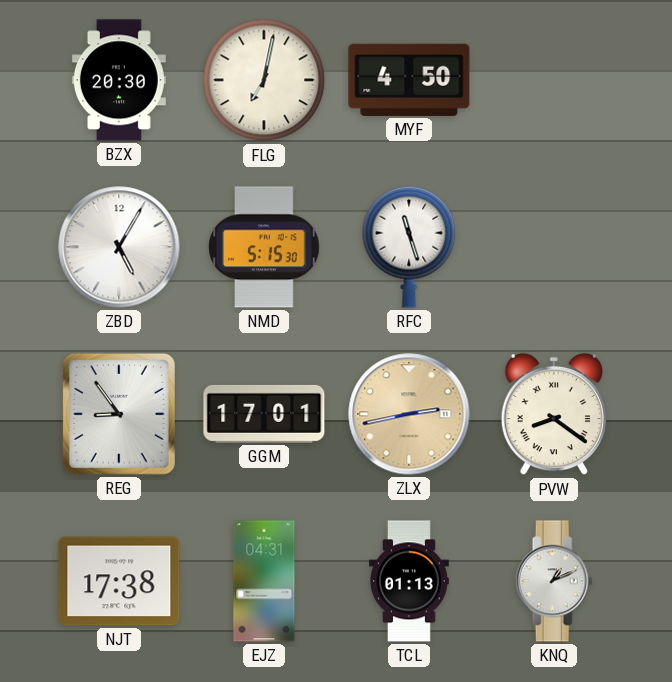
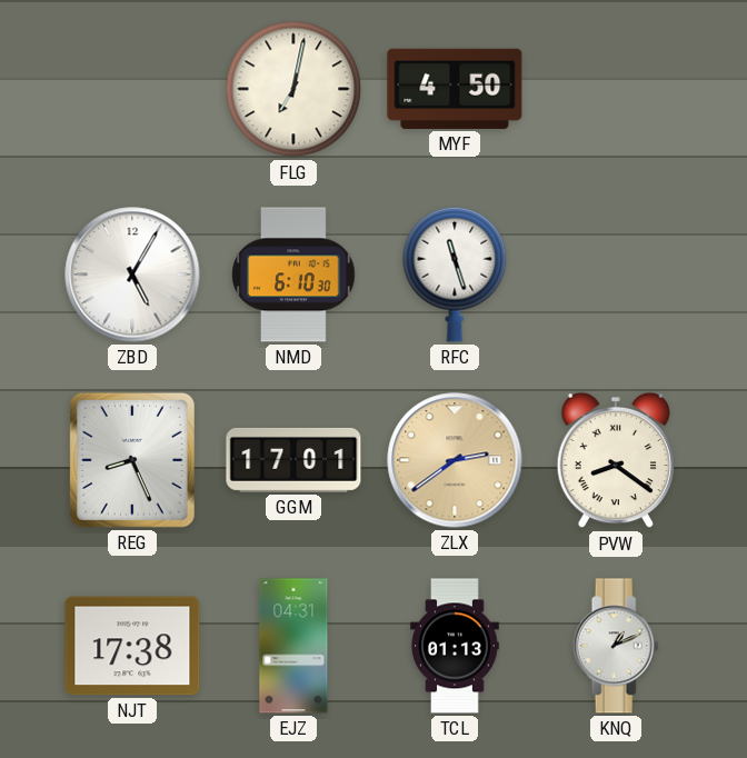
BZX: 20:30 -> none (119, 80)
NMD: 5:15 -> 6:10 (293, 275)
REG: 8:54 -> 8:26 (132, 460)
ZLX: 2:43 -> 2:39 (455, 460)
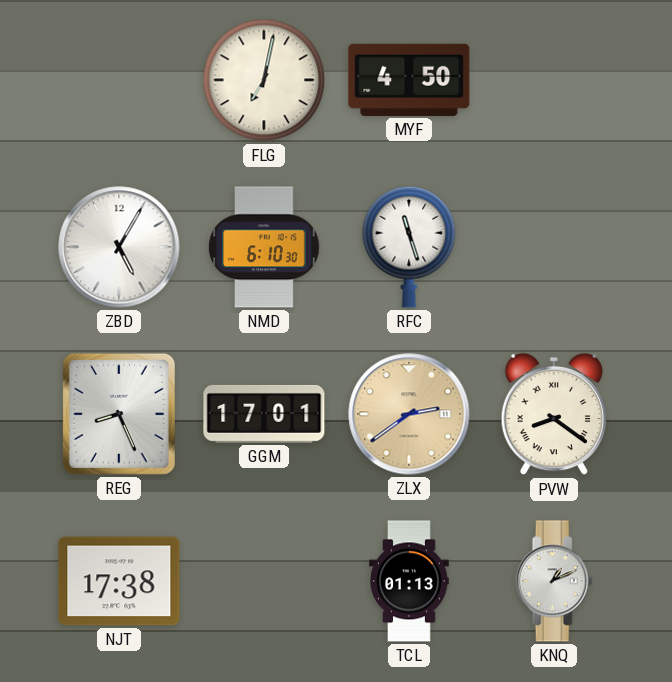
EJZ: 04:31 -> none (293, 646)
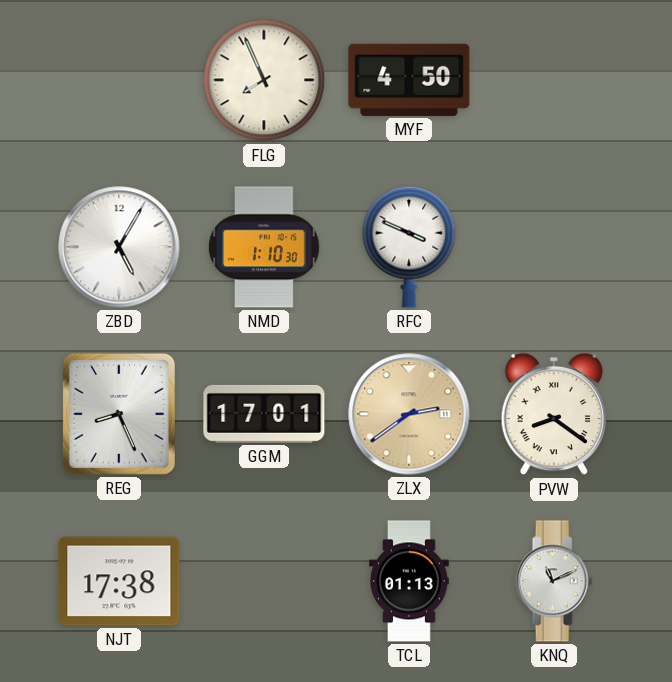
FLG: 7:02 -> 7:56 (264, 80)
NMD: 6:10 -> 1:10 (264, 247)
RFC: 11:27 -> 3:49 (409, 247)
KNQ: 1:11 -> 11:11 (554, 581)
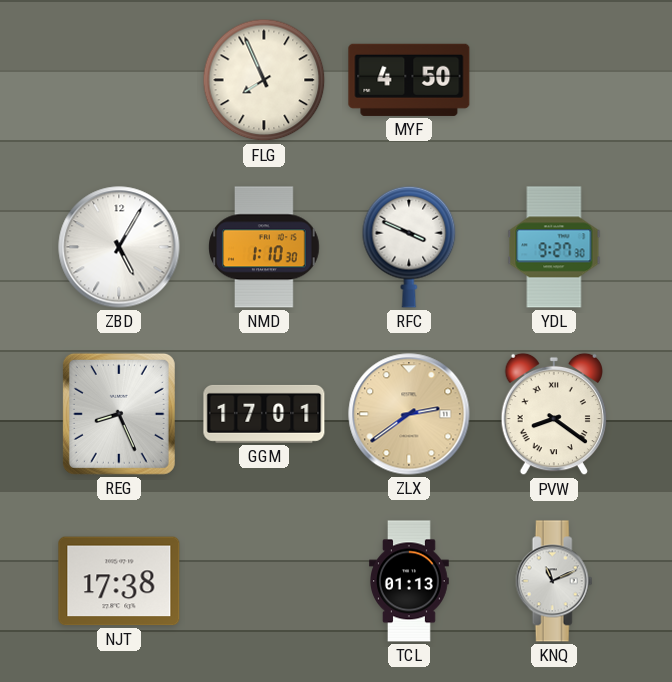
YDL: none -> 9:27 (554, 247)
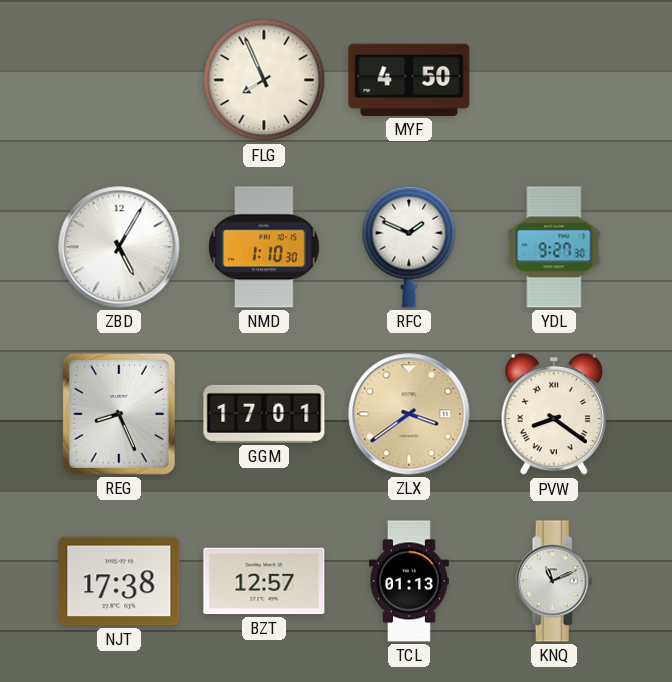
RFC: 3:49 -> 1:49 (409, 247)
ZLX: 2:39 -> 3:39 (409, 414)
BZT: none -> 12:57 (264, 581)
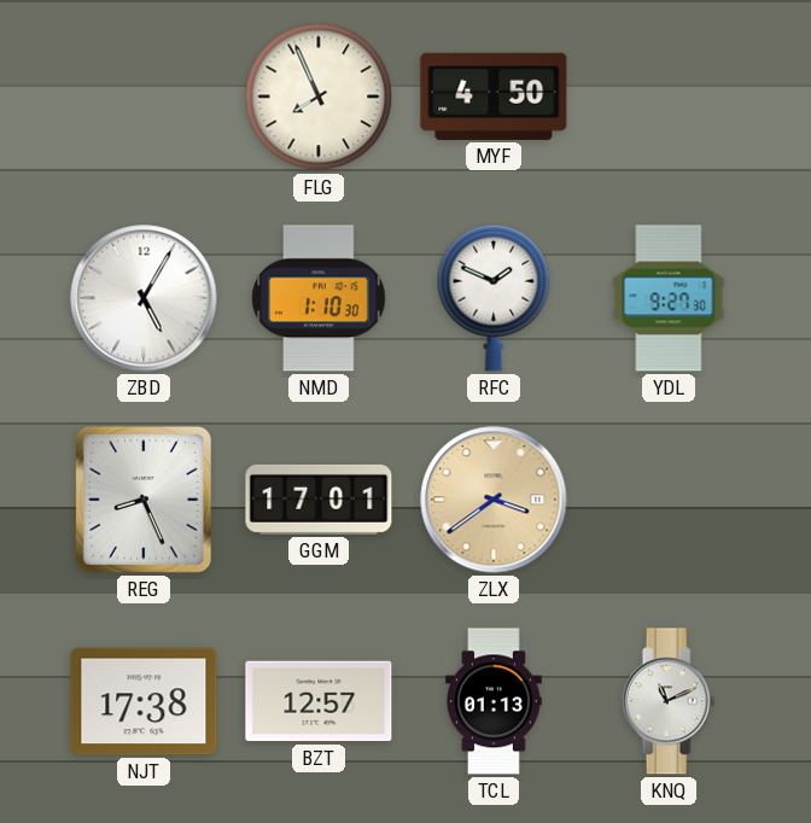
PVW: 8:21 -> none (553, 414)
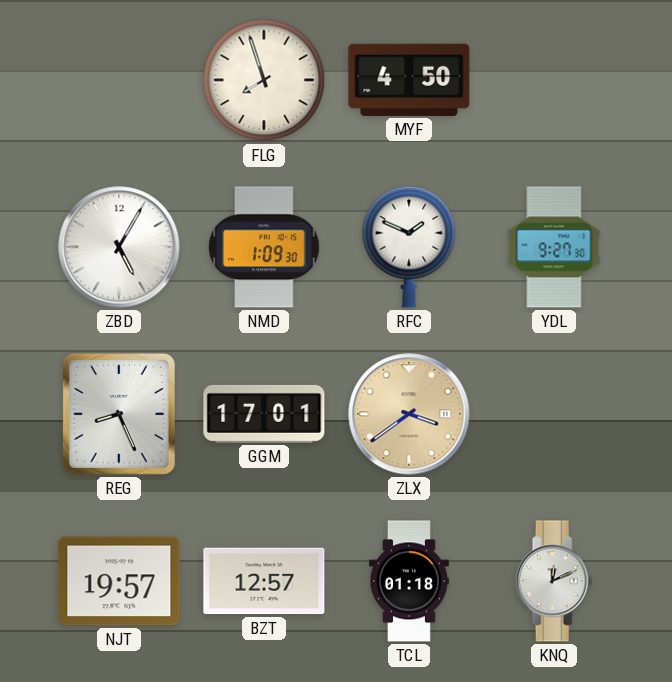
FLG: 7:56 -> 7:57 (264, 80)
NMD: 1:10 -> 1:09 (264, 247)
NJT: 17:38 -> 19:57 (119, 581)
TCL: 01:13 -> 01:18 (410, 581)
KNQ: 11:11 -> 12:11 (554, 581)
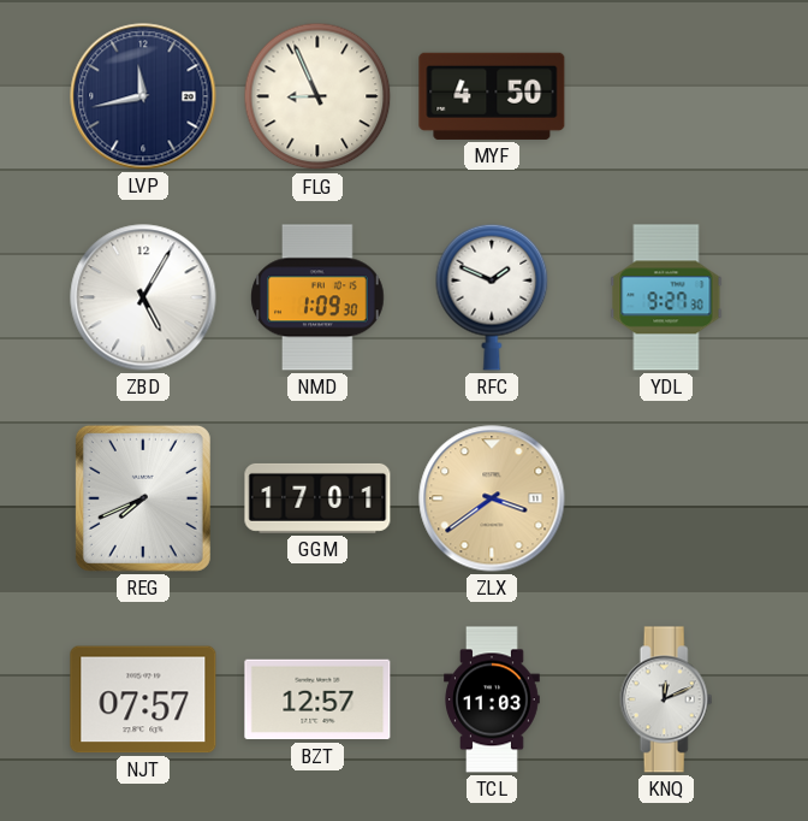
LVP: none -> 11:43 (143, 96)
FLG: 7:57 -> 8:56 (317, 96)
REG: 8:26 -> 7:41 (143, 498)
NJT: 19:57 -> 07:57 (143, 699)
TCL: 01:18 -> 11:03 (493, 699)
